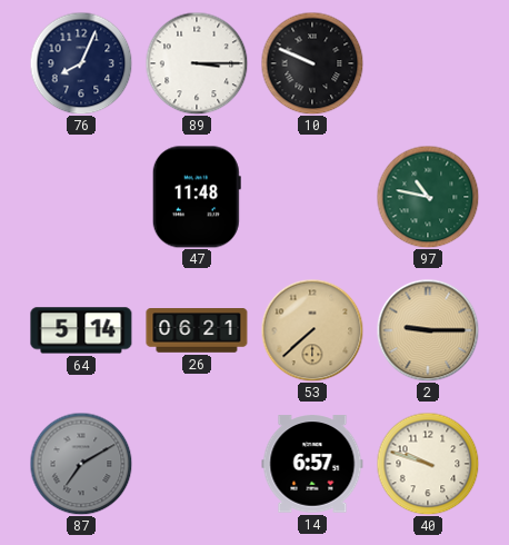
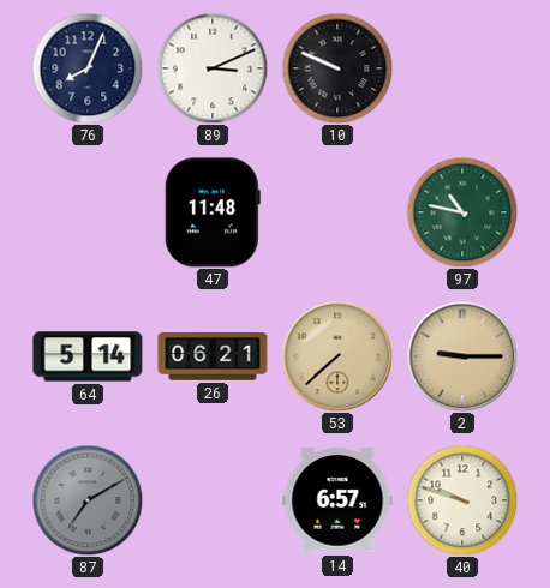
89: 3:15 -> 3:11 (213, 68)
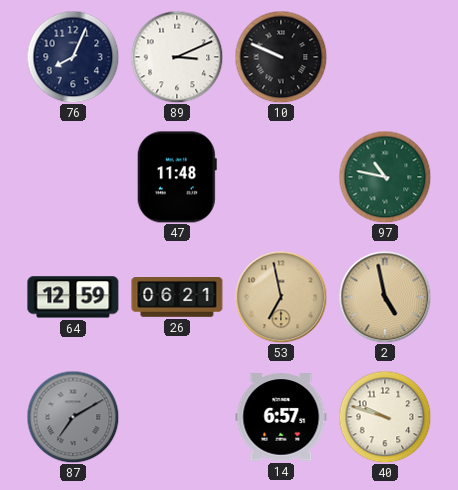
64: 5:14 -> 12:59 (73, 297)
53: 7:38 -> 6:58 (281, 297)
2: 9:15 -> 4:58 (385, 297)
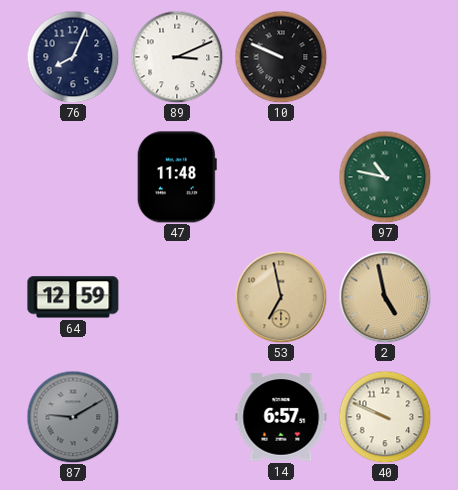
26: 06:21 -> none (177, 298)
87: 7:10 -> 9:10 (73, 417)
40: 9:48 -> 9:49 (385, 417)
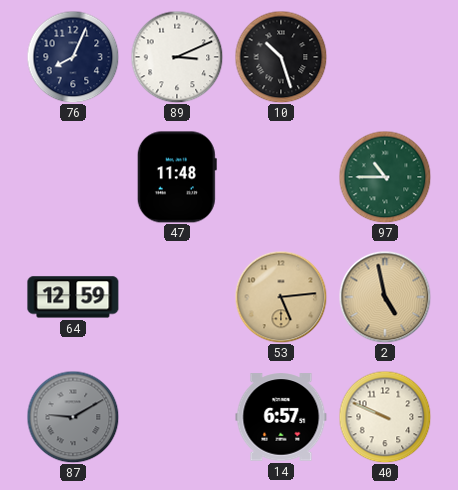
10: 9:49 -> 10:27 (281, 57)
97: 10:47 -> 10:45 (385, 177)
53: 6:58 -> 5:14 (281, 297)
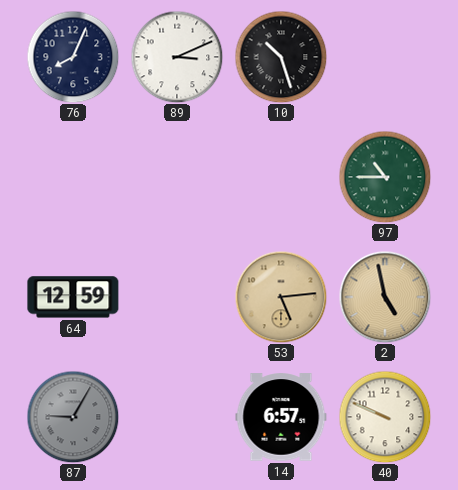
47: 11:48 -> none (177, 177)
87: 9:10 -> 9:05 (73, 417)
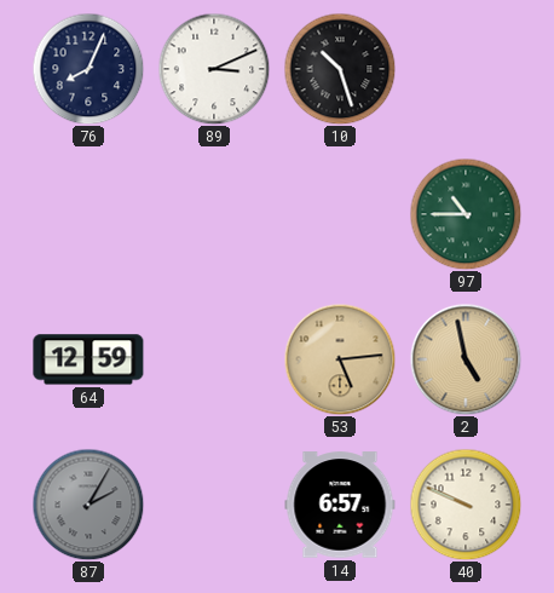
87: 9:05 -> 2:05 (88, 505)
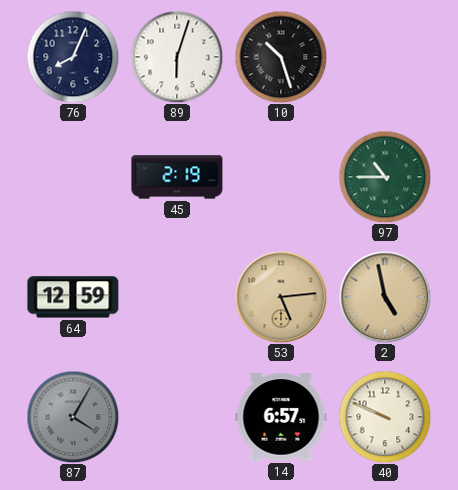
89: 3:11 -> 6:03 (177, 57)
45: none -> 2:19 (177, 177)
87: 2:05 -> 4:05 (73, 417)
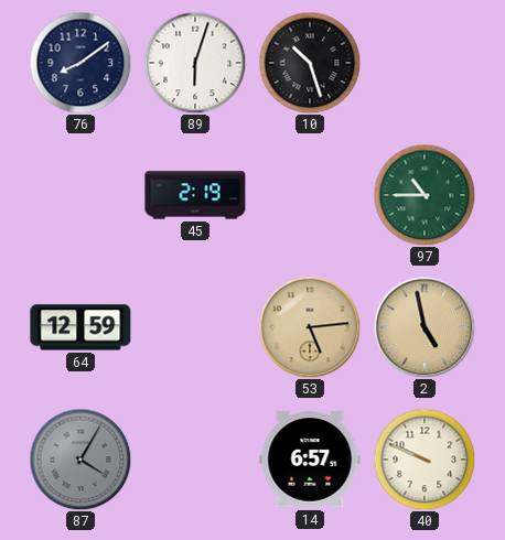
76: 8:04 -> 8:09 (80, 63)
